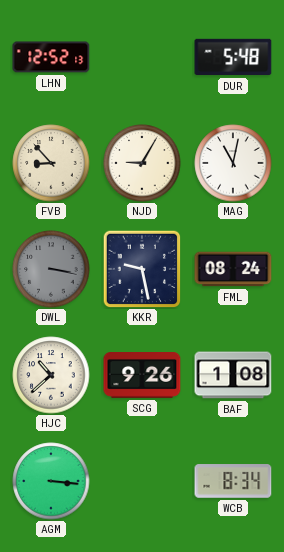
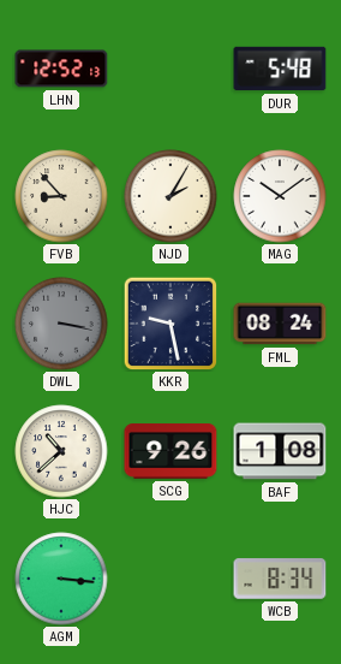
NJD: 9:05 -> 2:05 (170, 196)
MAG: 11:02 -> 10:09 (280, 196)
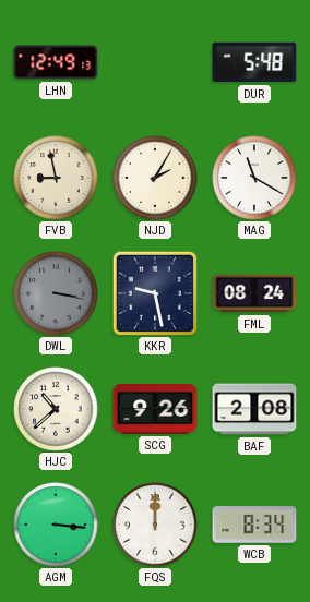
LHN: 12:52 -> 12:49 (56, 62)
FVB: 8:53 -> 8:58 (56, 178)
MAG: 10:09 -> 11:20 (254, 178)
BAF: 1:08 -> 2:08 (254, 409)
FQS: none -> 12:00 (155, 525)
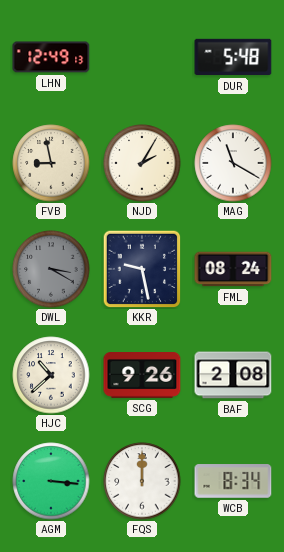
DWL: 3:17 -> 3:20 (51, 269)
